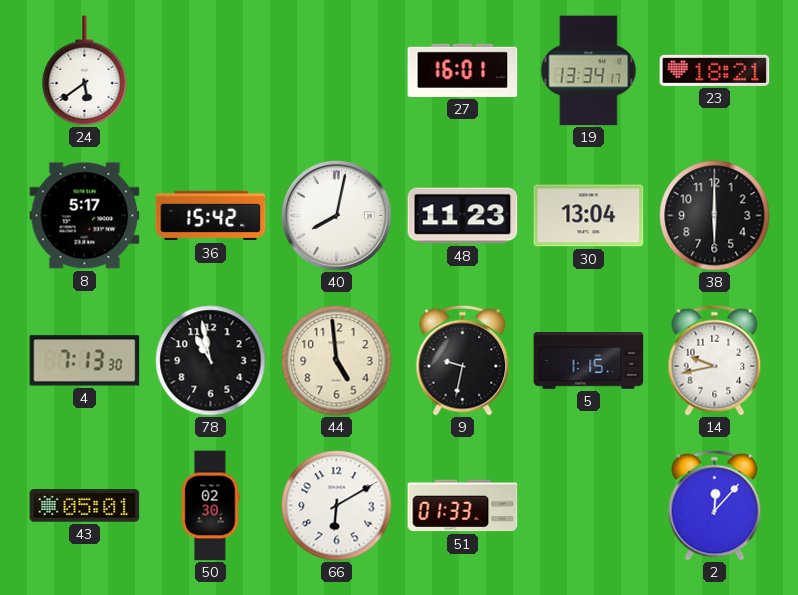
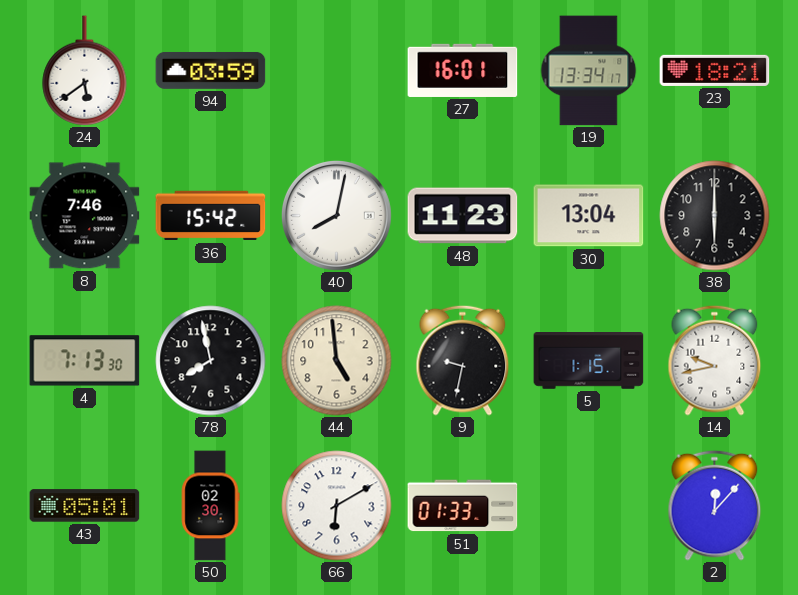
94: none -> 03:59 (211, 70)
8: 5:17 -> 7:46 (85, 216)
78: 10:58 -> 7:58 (211, 361)
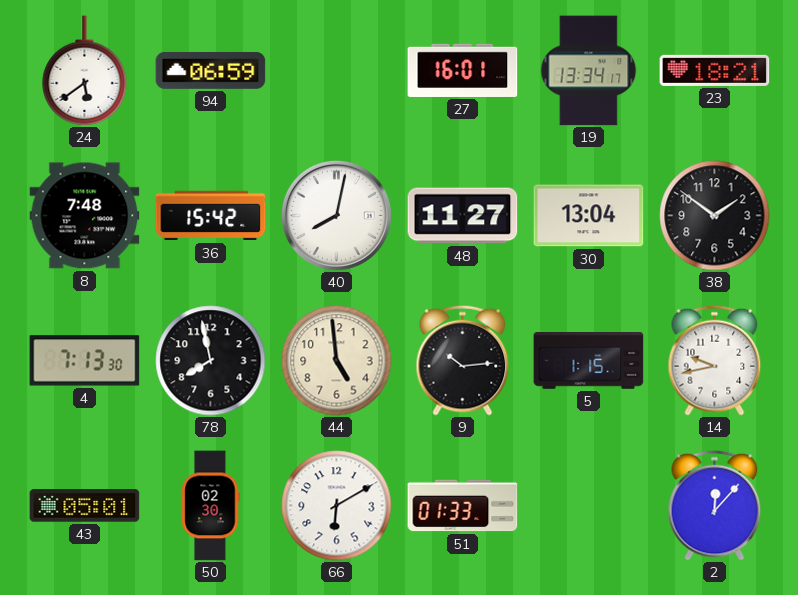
94: 03:59 -> 06:59 (211, 70)
8: 7:46 -> 7:48 (85, 216)
48: 11:23 -> 11:27 (463, 216)
38: 6:00 -> 1:51 (715, 216)
9: 9:32 -> 10:14 (463, 360)
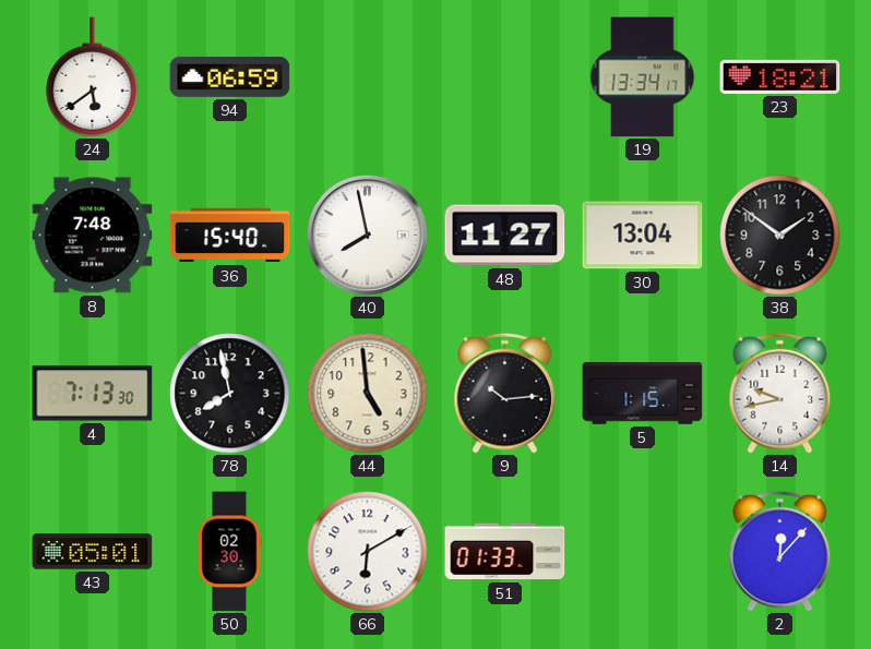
27: 16:01 -> none (463, 70)
36: 15:42 -> 15:40 (230, 236)
40: 8:02 -> 7:58 (367, 235)
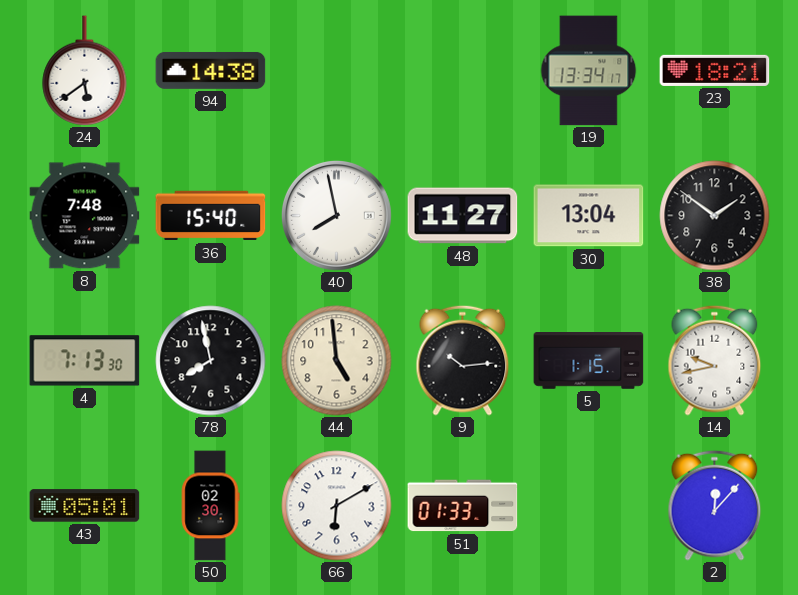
94: 06:59 -> 14:38 (211, 70)
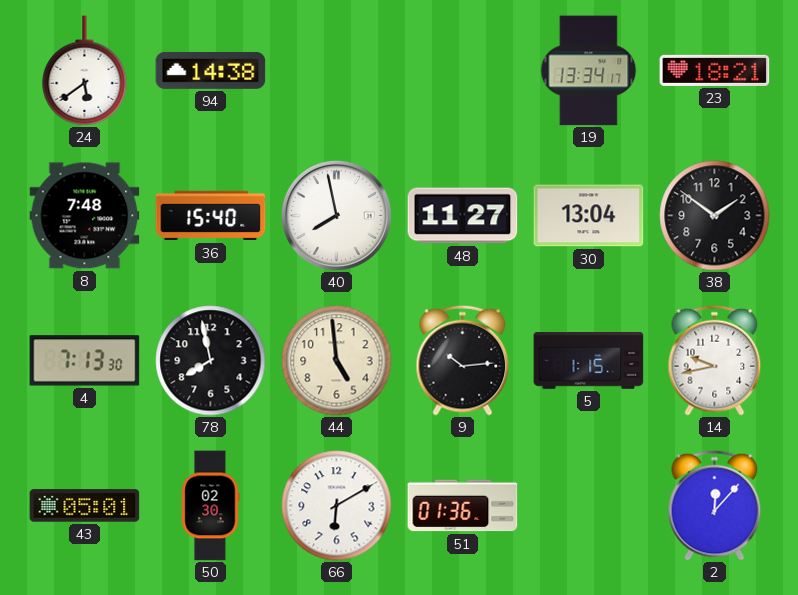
51: 01:33 -> 01:36 (463, 506)
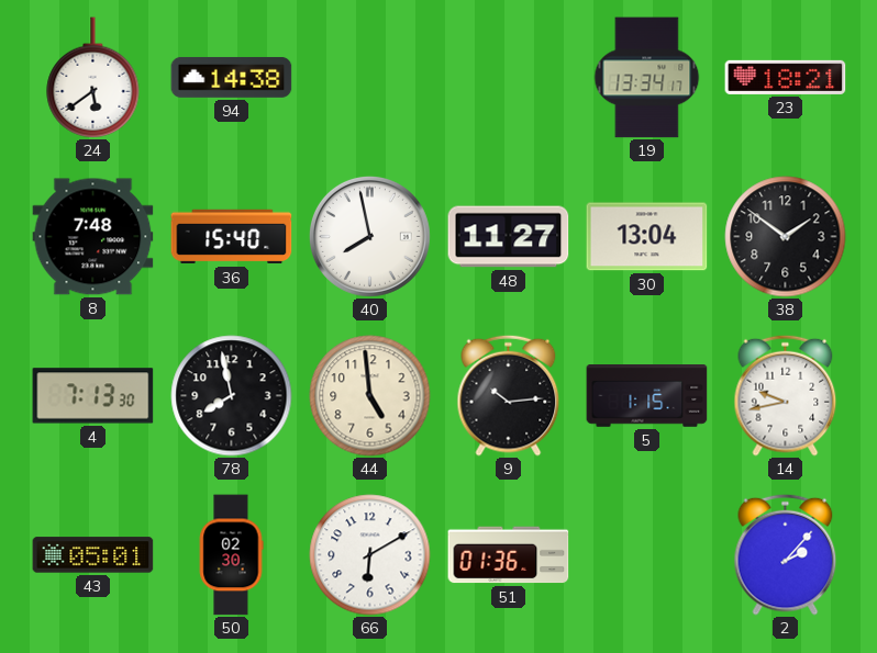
2: 12:07 -> 2:07 (786, 554)
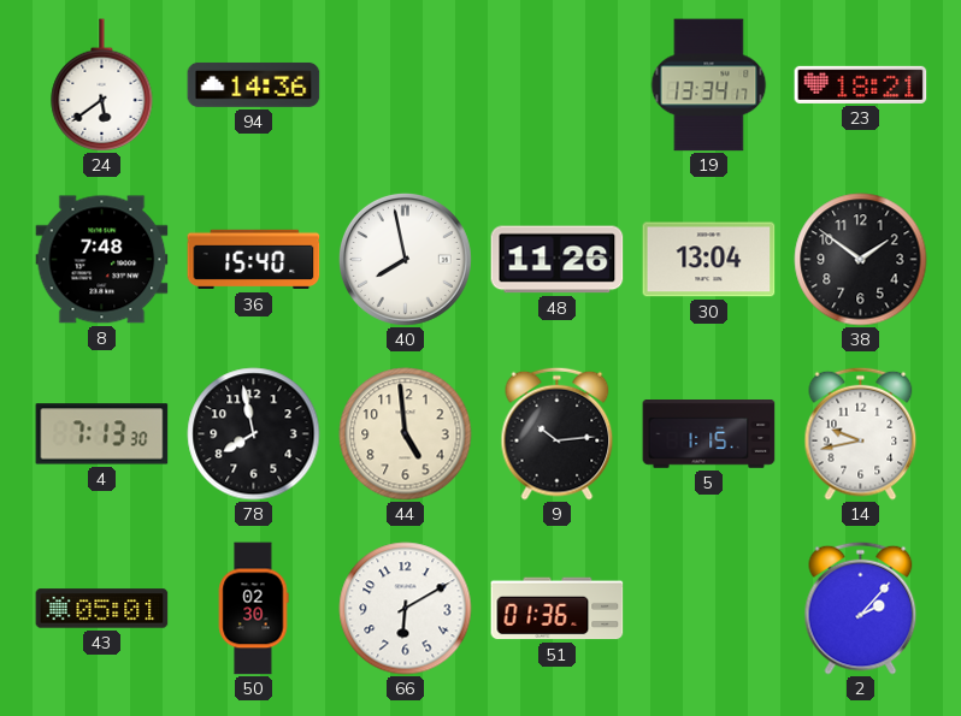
94: 14:38 -> 14:36 (254, 84)
48: 11:27 -> 11:26 (558, 260)
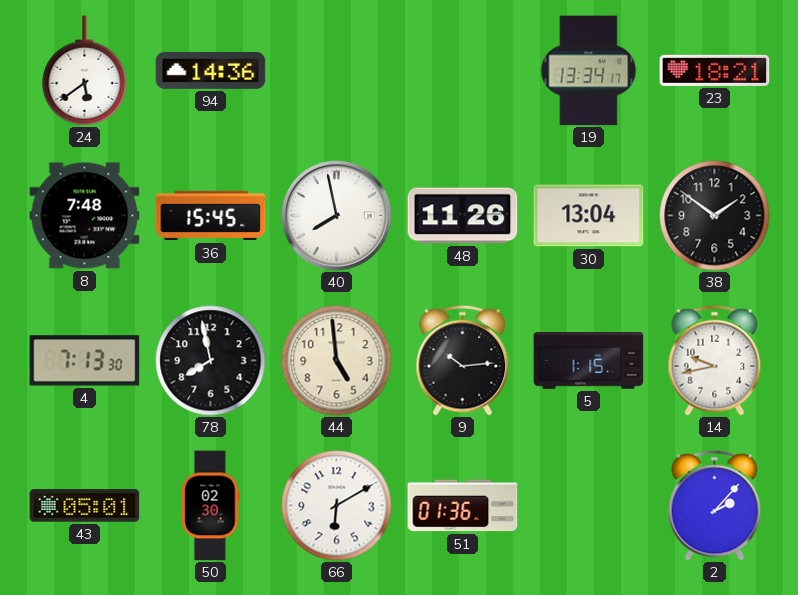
36: 15:40 -> 15:45 (211, 216)
